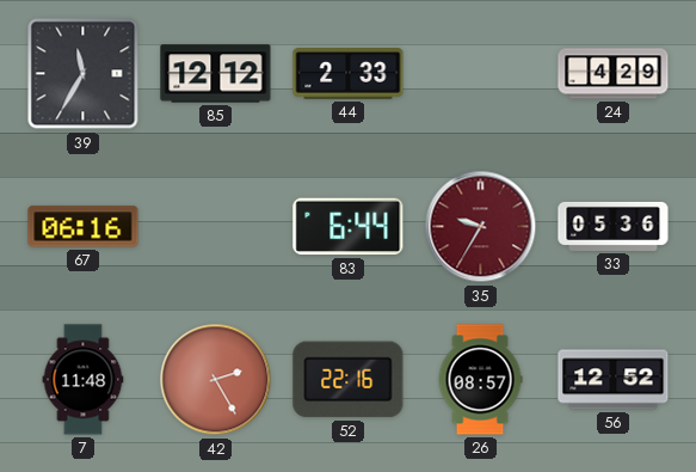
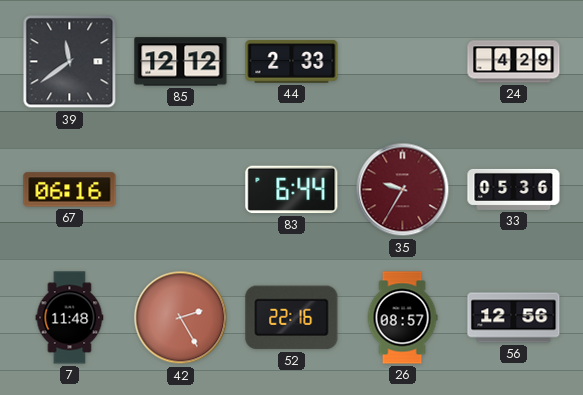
39: 11:35 -> 11:39 (70, 62)
56: 12:52 -> 12:56 (514, 318)
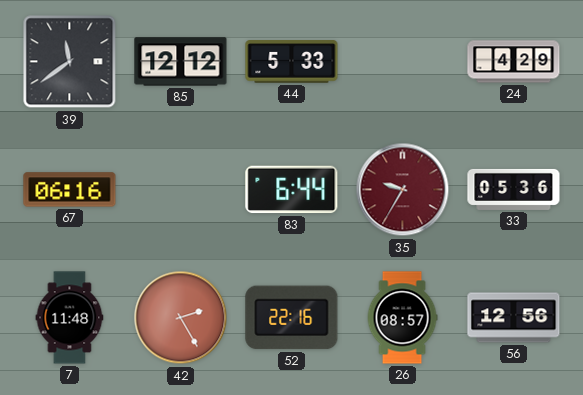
44: 2:33 -> 5:33 (292, 62)
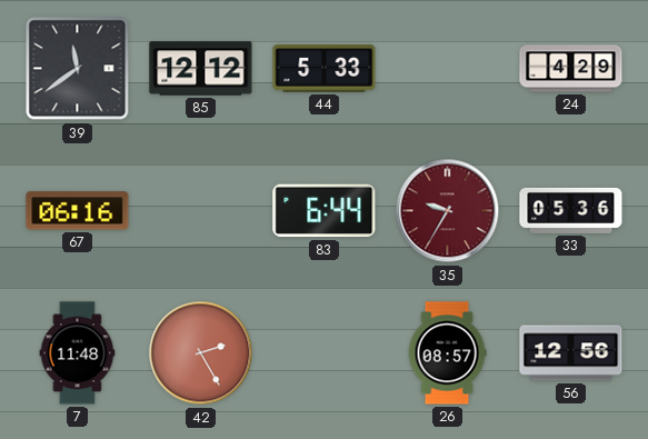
52: 22:16 -> none (292, 318)
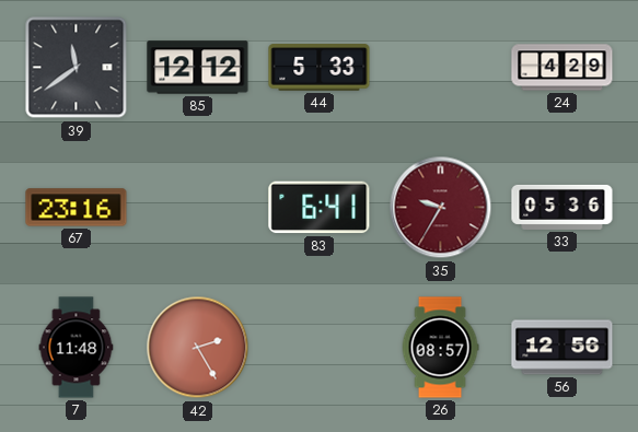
67: 06:16 -> 23:16 (77, 208)
83: 6:44 -> 6:41 (320, 208)
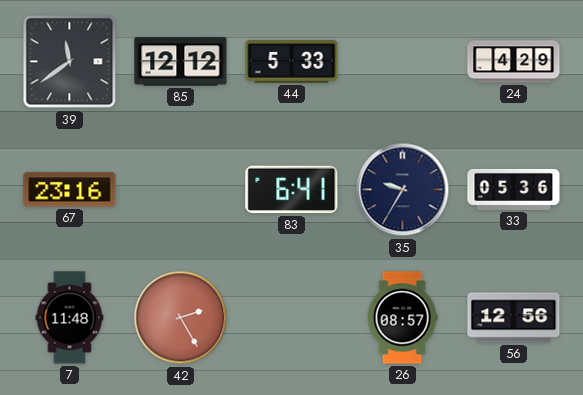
35 dial: burgundy -> navy (403, 190)
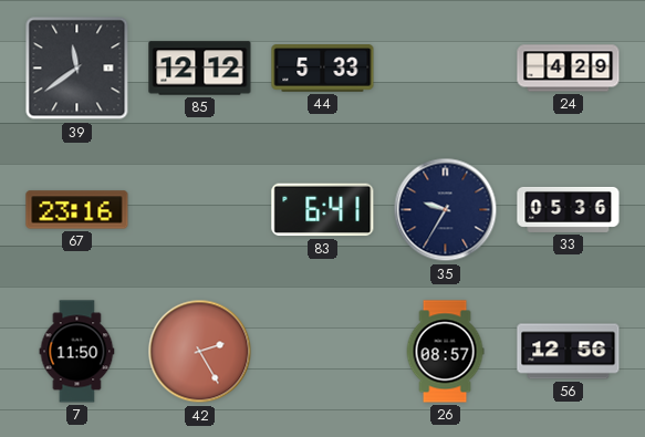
7: 11:48 -> 11:50 (77, 352)
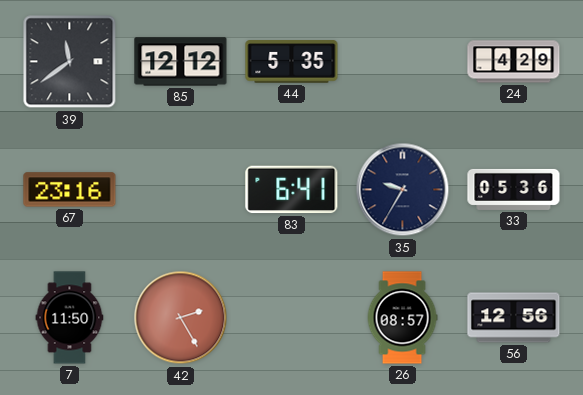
44: 5:33 -> 5:35 (292, 62)
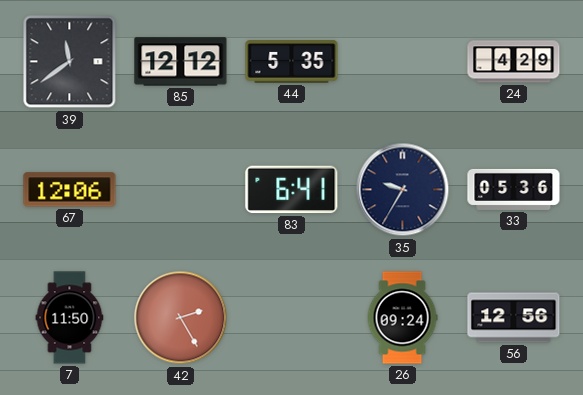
67: 23:16 -> 12:06 (70, 190)
26: 08:57 -> 09:24 (402, 318)
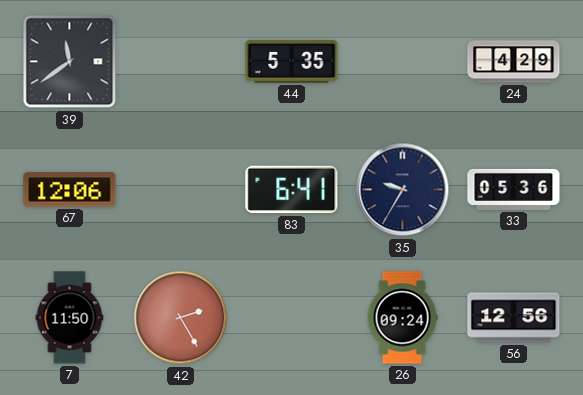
85: 12:12 -> none (181, 62)
